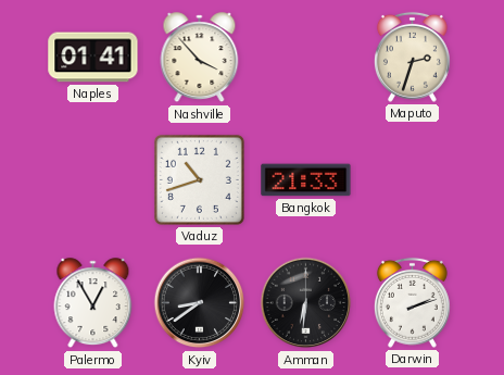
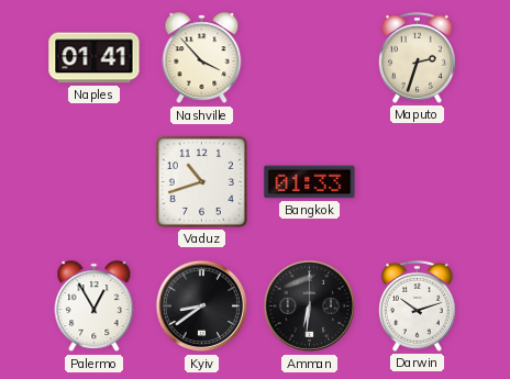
Bangkok: 21:33 -> 01:33 (310, 182)
Darwin: 2:12 -> 10:12 (417, 305)
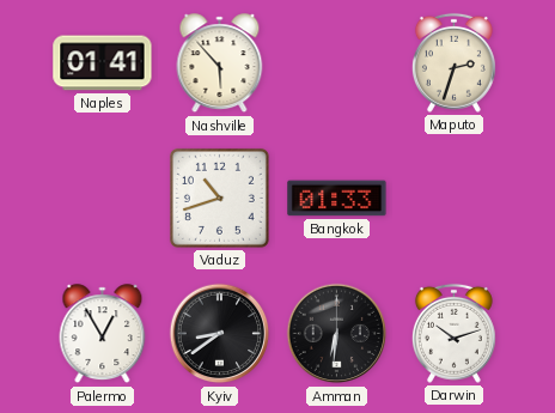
Nashville: 3:53 -> 5:53 (220, 63)
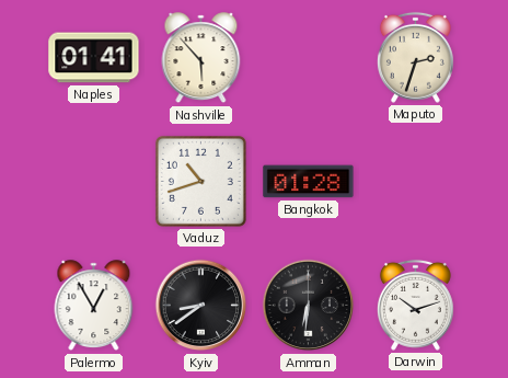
Bangkok: 01:33 -> 01:28 (309, 182)
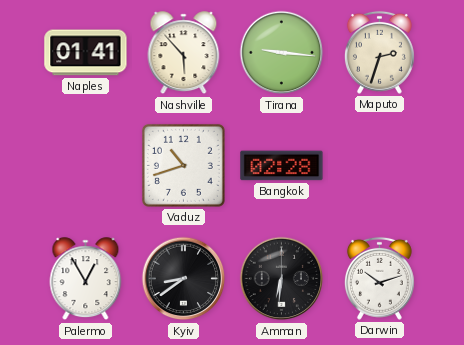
Tirana: none -> 9:16 (282, 53)
Bangkok: 01:28 -> 02:28 (282, 166)
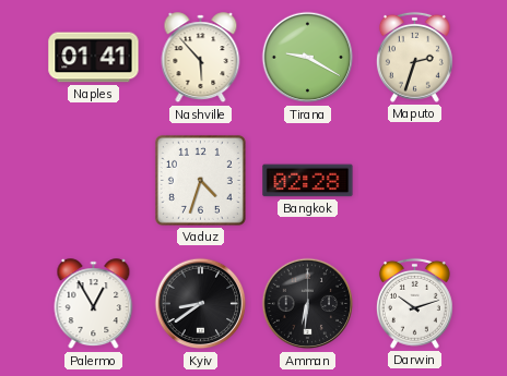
Tirana: 9:16 -> 9:20 (308, 58)
Vaduz: 10:42 -> 4:33 (200, 180)
